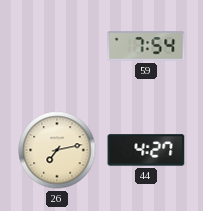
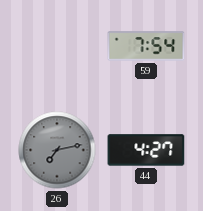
26 dial: cream -> grey (57, 150)
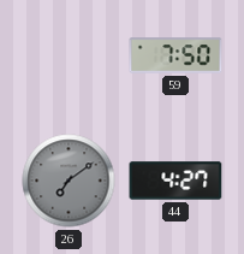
59: 7:54 -> 7:50 (175, 55)
26: 7:13 -> 7:09 (69, 181)
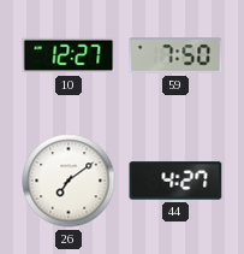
10: none -> 12:27 (69, 55)
26 dial: grey -> white (69, 181)
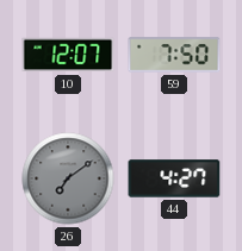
10: 12:27 -> 12:07 (68, 55)
26 dial: white -> grey (68, 178)
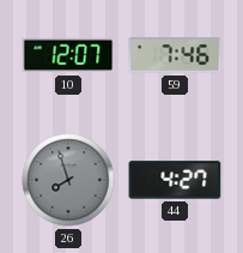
59: 7:50 -> 7:46 (175, 55)
26: 7:09 -> 7:57 (68, 180)
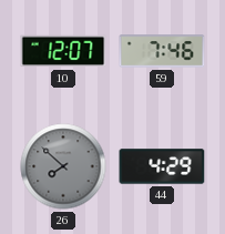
26: 7:57 -> 7:52 (63, 166)
44: 4:27 -> 4:29 (162, 166)
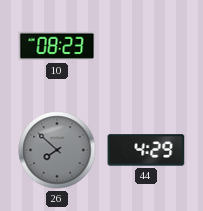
10: 12:07 -> 08:23 (57, 46)
59: 7:46 -> none (162, 51)
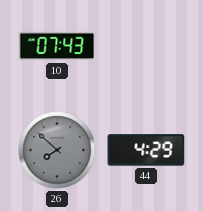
10: 08:23 -> 07:43 (57, 46)
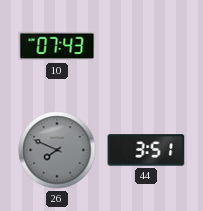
26: 7:52 -> 7:49 (57, 150)
44: 4:29 -> 3:51 (146, 150)
